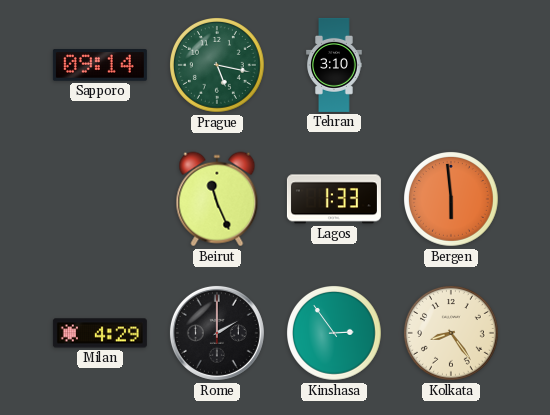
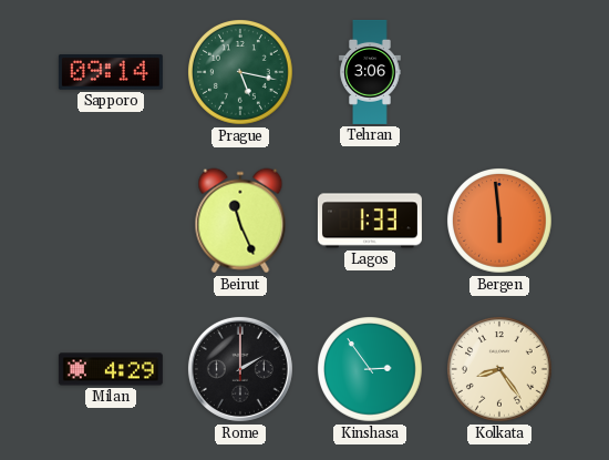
Tehran: 3:10 -> 3:06 (370, 72)
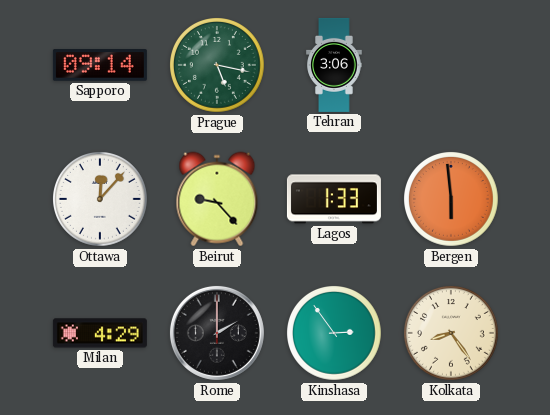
Ottawa: none -> 12:07 (101, 200)
Beirut: 11:26 -> 9:23 (217, 199)
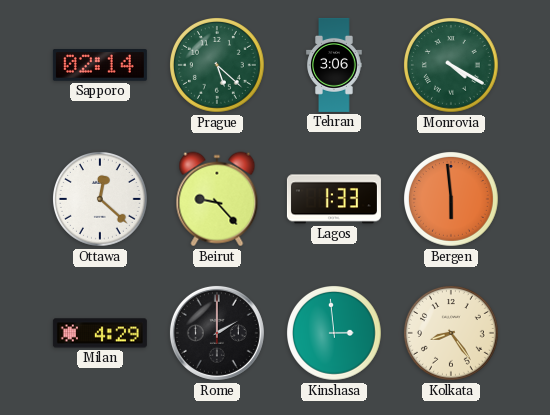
Sapporo: 09:14 -> 02:14 (100, 65)
Prague: 5:17 -> 5:22 (218, 66)
Monrovia: none -> 4:20 (452, 66)
Ottawa: 12:07 -> 12:22 (101, 200)
Kinshasa: 2:54 -> 2:59 (335, 334)
